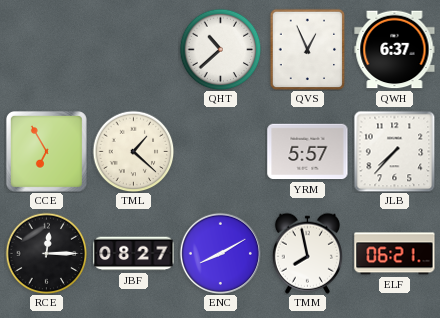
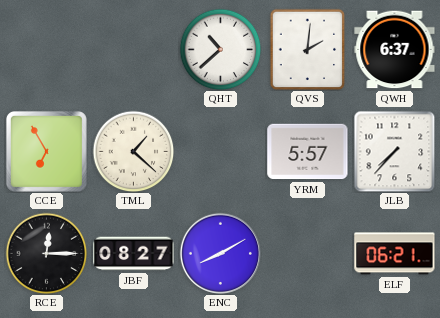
QVS: 12:56 -> 2:01 (308, 49)
TMM: 7:58 -> none (307, 253)
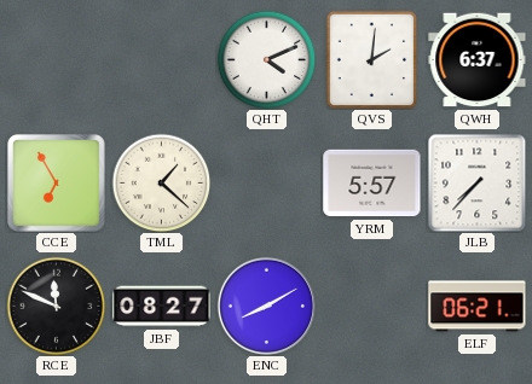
QHT: 10:38 -> 4:11 (266, 59)
RCE: 12:15 -> 11:49 (56, 306)
